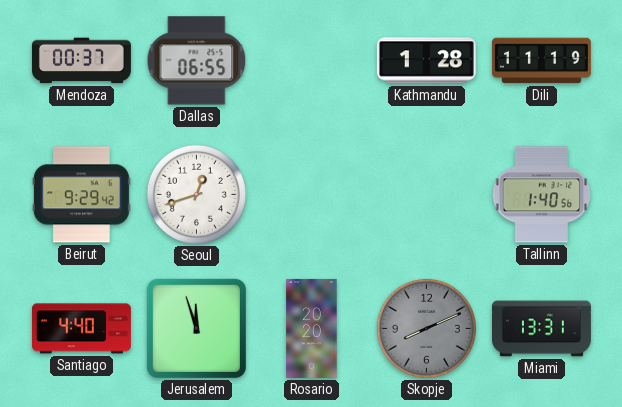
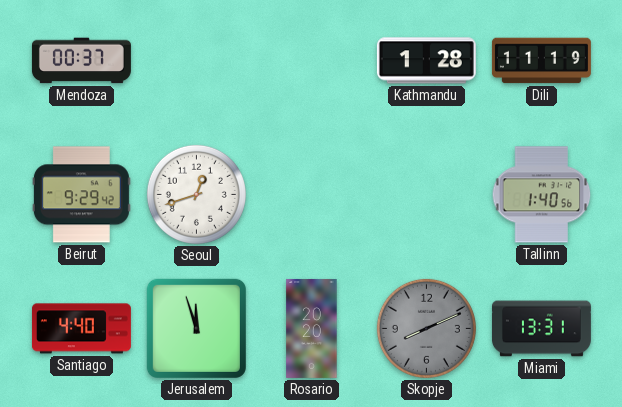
Dallas: 06:55 -> none (197, 61)
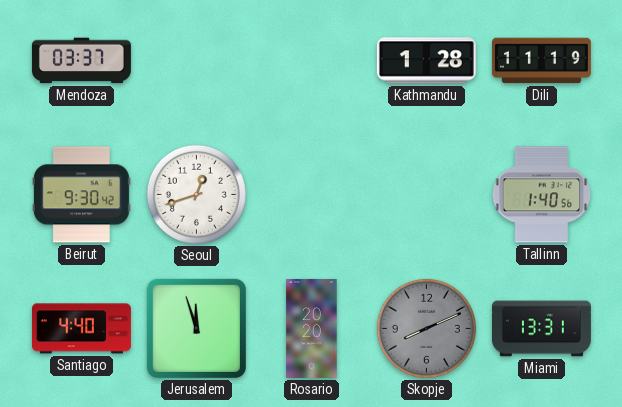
Mendoza: 00:37 -> 03:37 (81, 61)
Beirut: 9:29 -> 9:30 (81, 195)
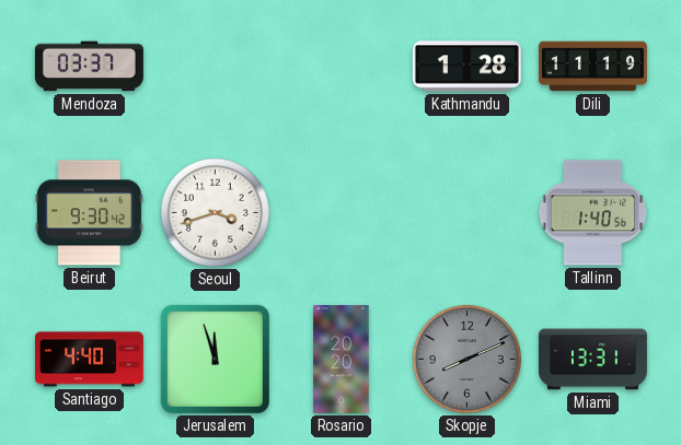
Seoul: 12:42 -> 3:42 (215, 212)
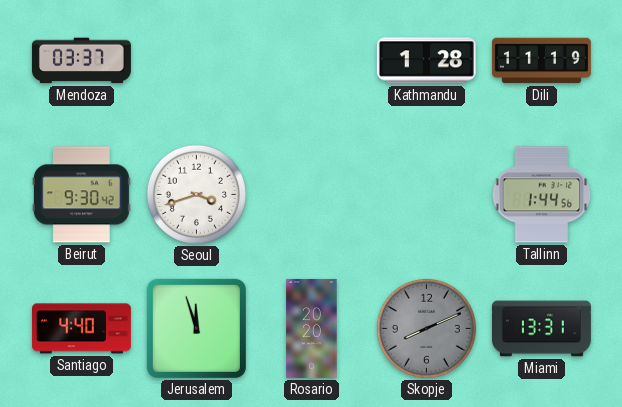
Tallinn: 1:40 -> 1:44 (542, 195)
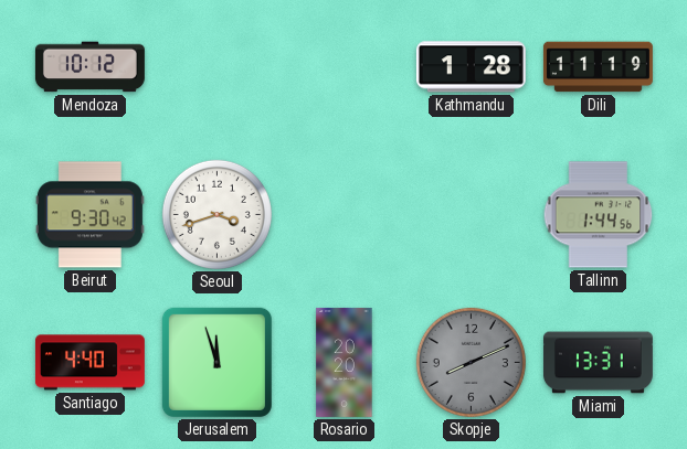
Mendoza: 03:37 -> 10:12 (89, 67)
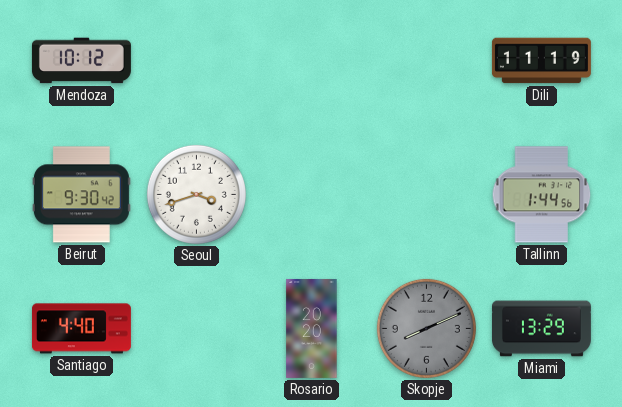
Kathmandu: 1:28 -> none (471, 67)
Jerusalem: 11:57 -> none (216, 362)
Miami: 13:31 -> 13:29 (541, 329)
